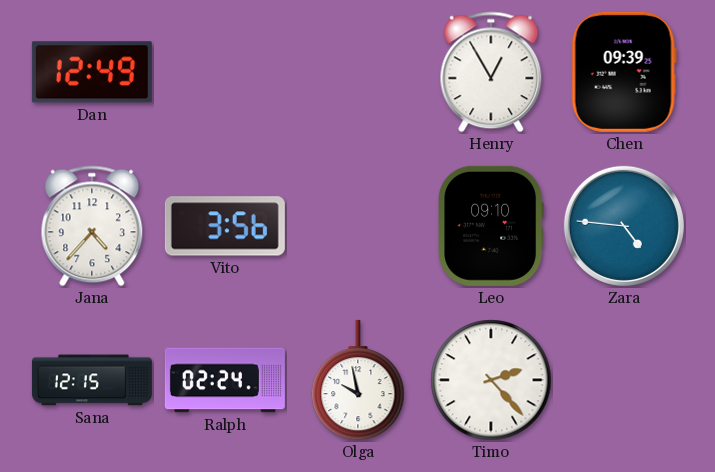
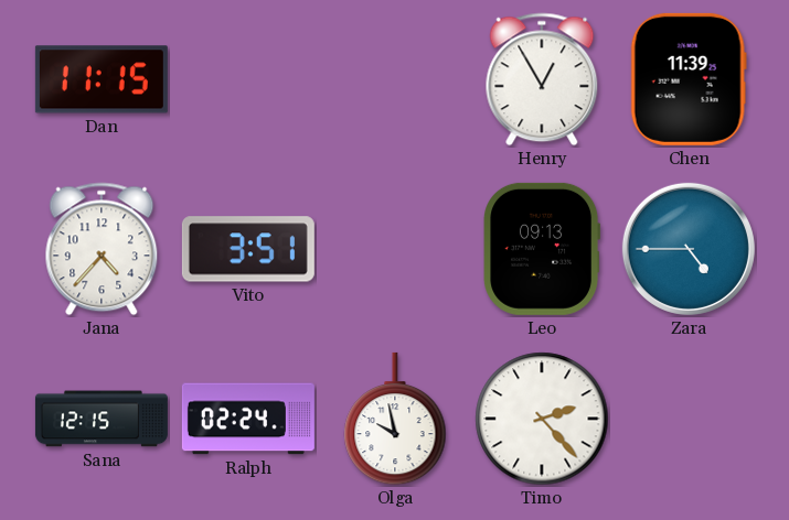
Dan: 12:49 -> 11:15 (102, 79)
Chen: 09:39 -> 11:39 (689, 79)
Vito: 3:56 -> 3:51 (248, 249)
Leo: 09:10 -> 09:13 (542, 249)
Zara: 4:46 -> 4:45 (689, 249)
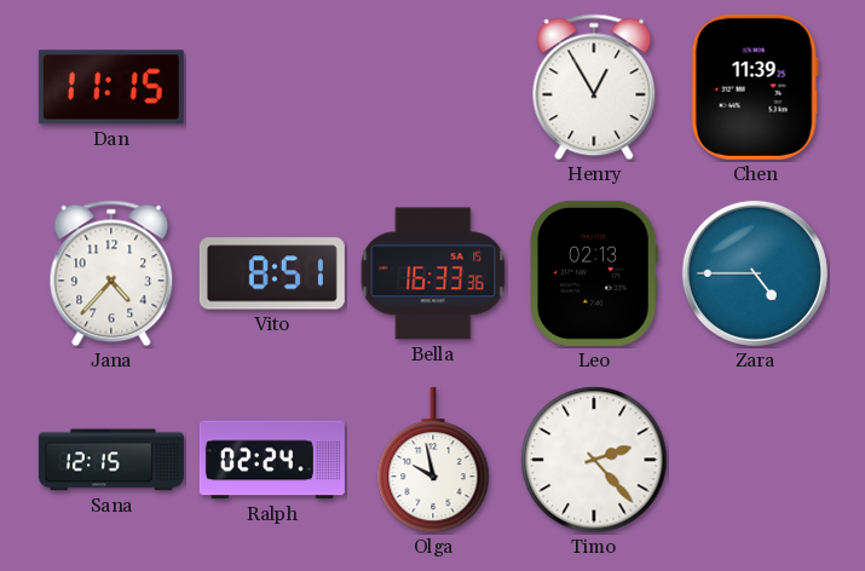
Vito: 3:51 -> 8:51 (272, 273)
Bella: none -> 16:33 (433, 273)
Leo: 09:13 -> 02:13 (594, 273)
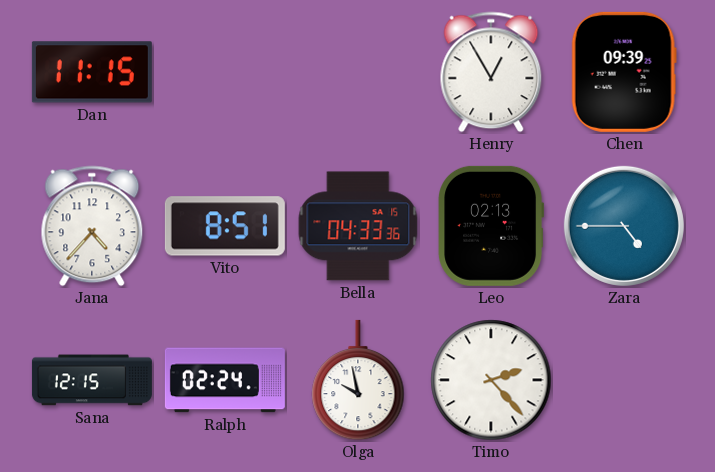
Chen: 11:39 -> 09:39 (624, 72)
Bella: 16:33 -> 04:33 (358, 226)
